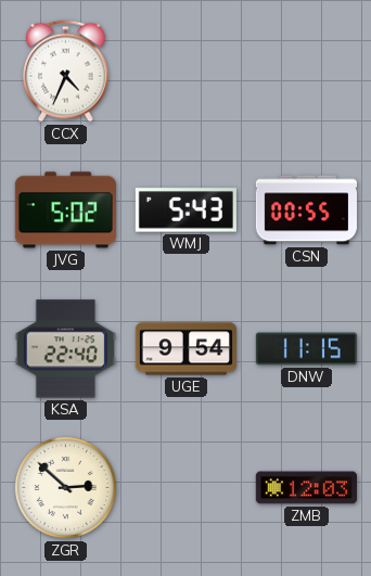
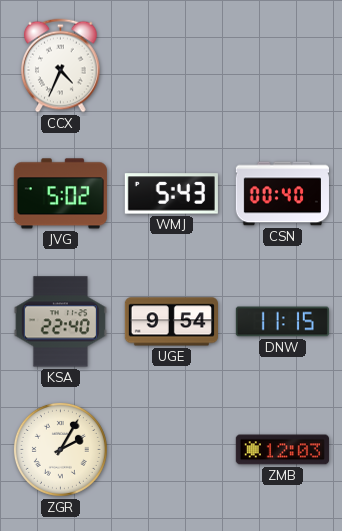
CSN: 00:55 -> 00:40 (282, 194)
ZGR: 2:52 -> 2:05 (60, 449)
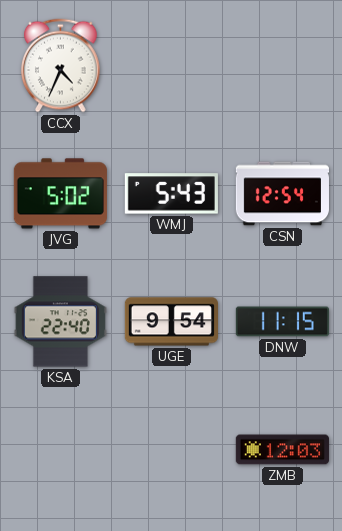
CSN: 00:40 -> 12:54 (282, 194)
ZGR: 2:05 -> none (60, 449)
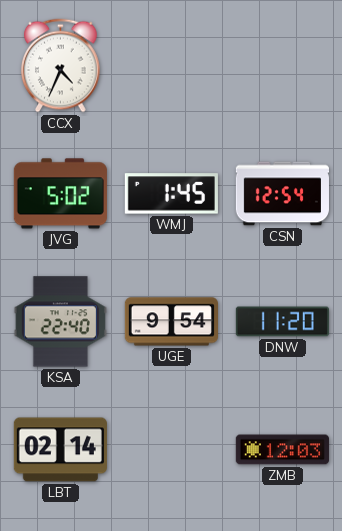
WMJ: 5:43 -> 1:45 (171, 194)
DNW: 11:15 -> 11:20 (282, 322)
LBT: none -> 02:14 (60, 450)
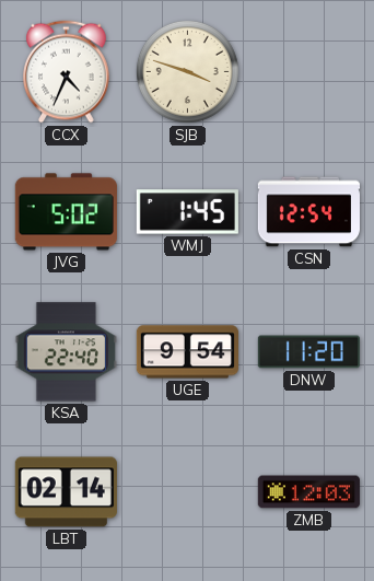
SJB: none -> 3:48 (187, 71)
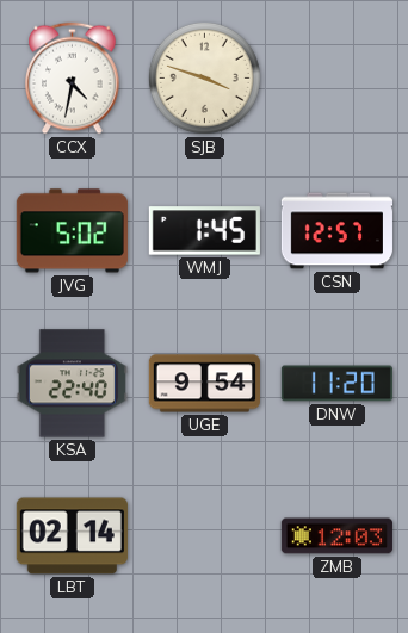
CCX: 4:34 -> 4:32 (73, 79)
CSN: 12:54 -> 12:57 (336, 231)
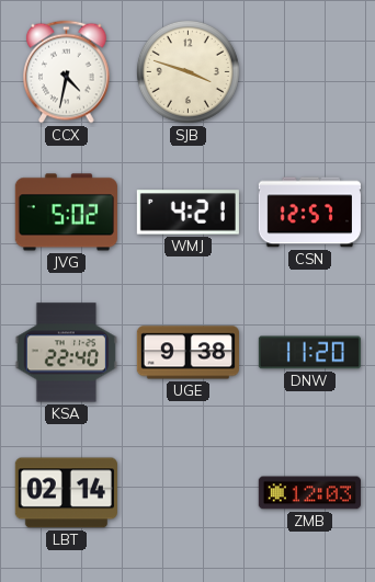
WMJ: 1:45 -> 4:21 (187, 213)
UGE: 9:54 -> 9:38 (187, 353)
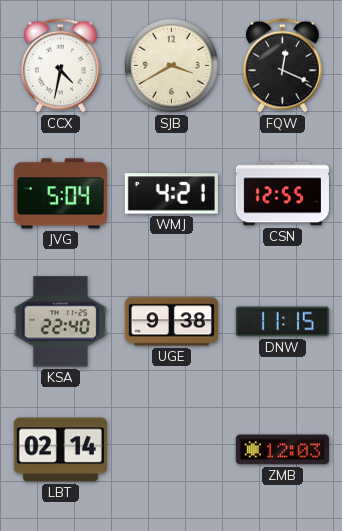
SJB: 3:48 -> 3:40 (171, 65)
FQW: none -> 12:19 (283, 66)
JVG: 5:02 -> 5:04 (60, 194)
CSN: 12:57 -> 12:55 (282, 194)
DNW: 11:20 -> 11:15 (282, 322)
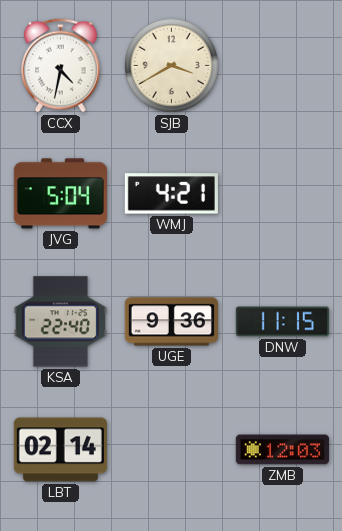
FQW: 12:19 -> none (283, 66)
CSN: 12:55 -> none (282, 194)
UGE: 9:38 -> 9:36 (171, 322)
